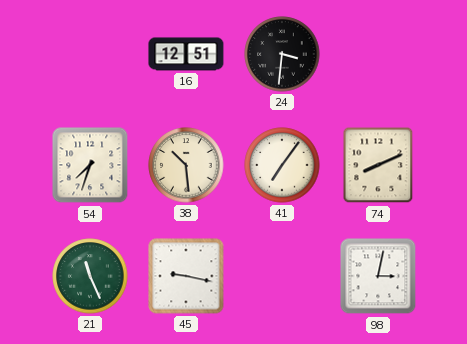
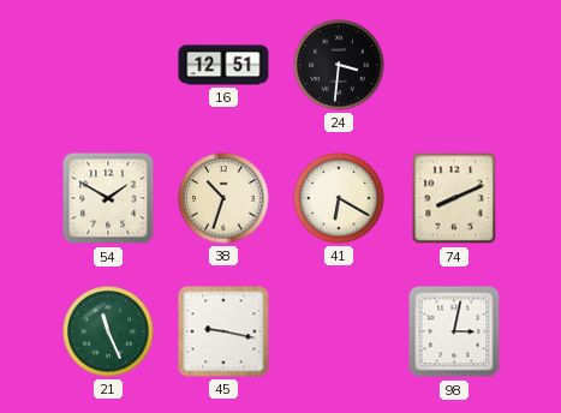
54: 7:33 -> 1:50 (108, 198)
38: 10:29 -> 10:33 (223, 198)
41: 7:06 -> 6:20 (339, 198)
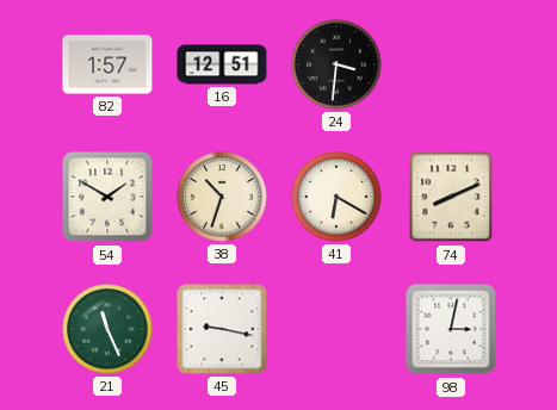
82: none -> 1:57 (107, 64)
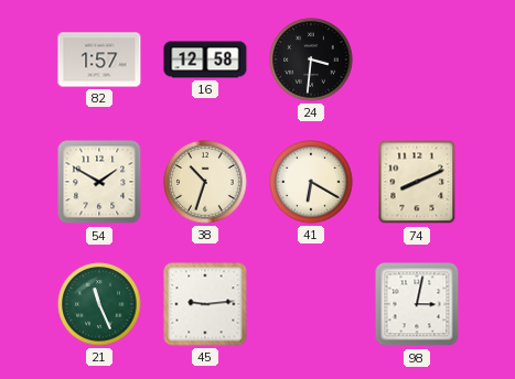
16: 12:51 -> 12:58 (205, 59)
45: 9:17 -> 9:14 (205, 304)
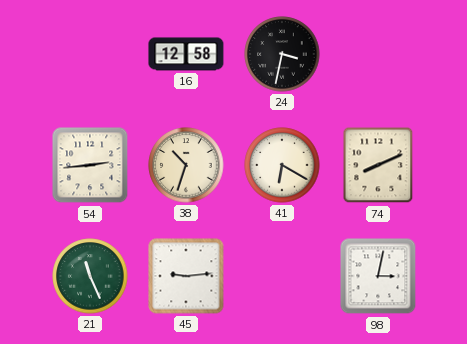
82: 1:57 -> none (99, 59)
24: 3:31 -> 3:32 (282, 54)
54: 1:50 -> 2:44 (90, 165)
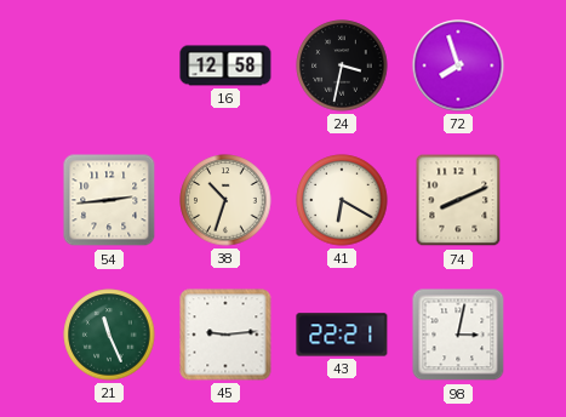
72: none -> 7:57 (458, 65)
43: none -> 22:21 (342, 335)
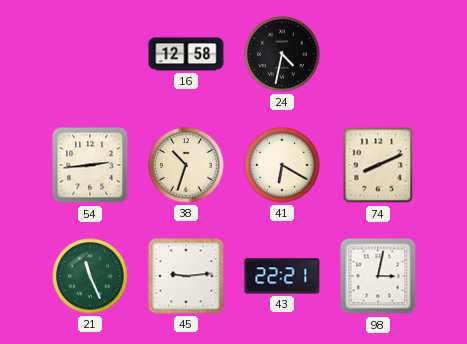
24: 3:32 -> 4:32 (282, 54)
72: 7:57 -> none (458, 65)
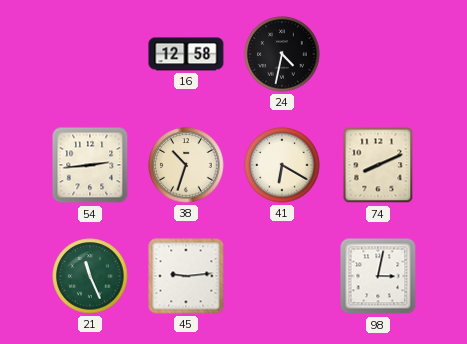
43: 22:21 -> none (282, 276)
